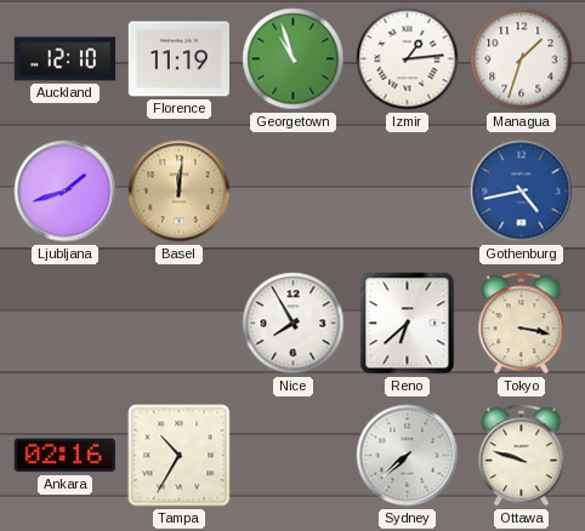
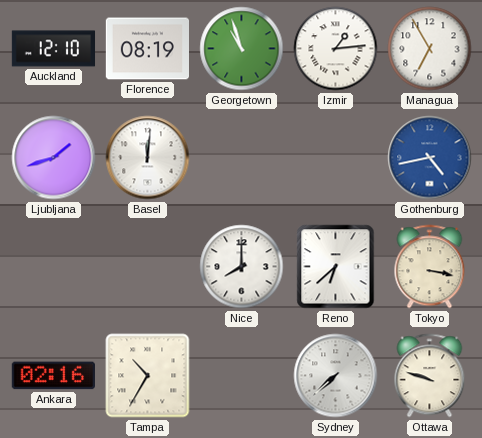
Florence: 11:19 -> 08:19 (147, 49)
Managua: 1:33 -> 6:55 (430, 49)
Basel dial: champagne -> white (148, 158)
Nice: 7:55 -> 8:00 (242, 267)
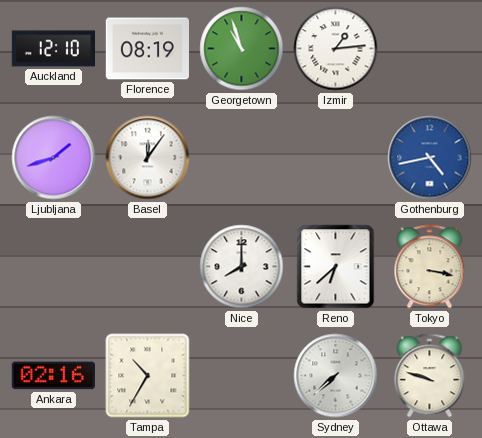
Managua: 6:55 -> none (430, 49)
Basel: 12:01 -> 12:06 (148, 158)
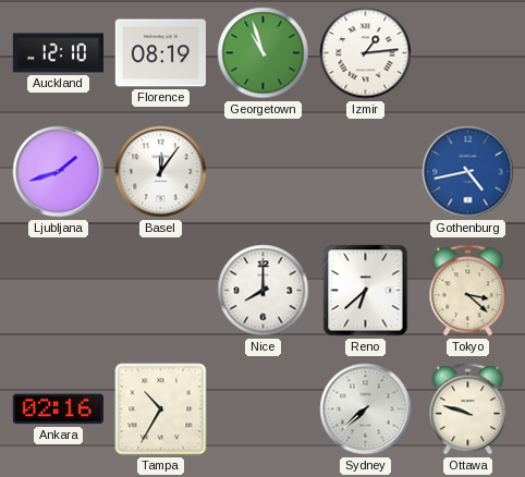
Tokyo: 3:17 -> 3:22 (468, 291)
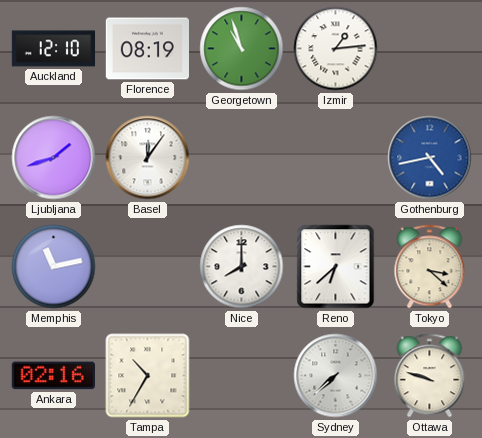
Memphis: none -> 11:13 (54, 267)
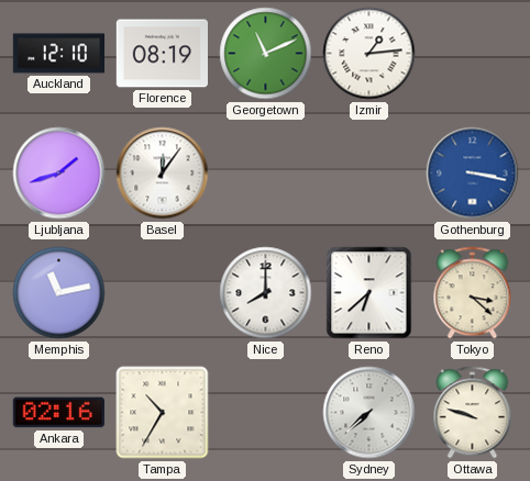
Georgetown: 10:57 -> 11:11 (266, 54)
Gothenburg: 4:43 -> 3:17 (473, 174)
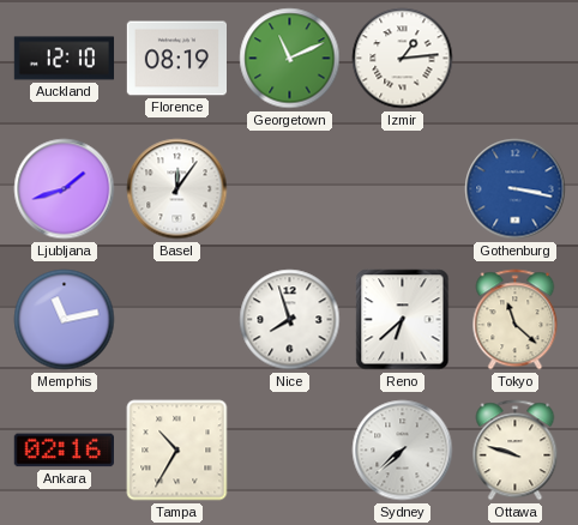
Nice: 8:00 -> 7:57 (290, 320)
Tokyo: 3:22 -> 11:22 (516, 320)
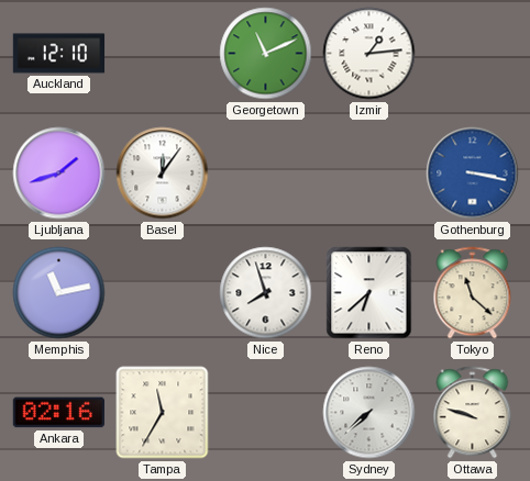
Florence: 08:19 -> none (176, 59)
Tampa: 10:35 -> 11:35 (163, 413)
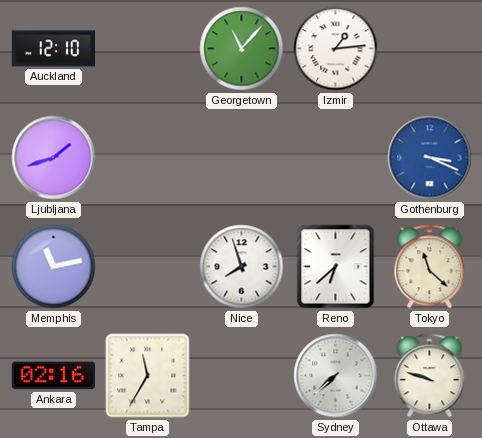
Georgetown: 11:11 -> 11:07 (242, 49)
Basel: 12:06 -> none (163, 174)
Gothenburg: 3:17 -> 3:19 (430, 158)
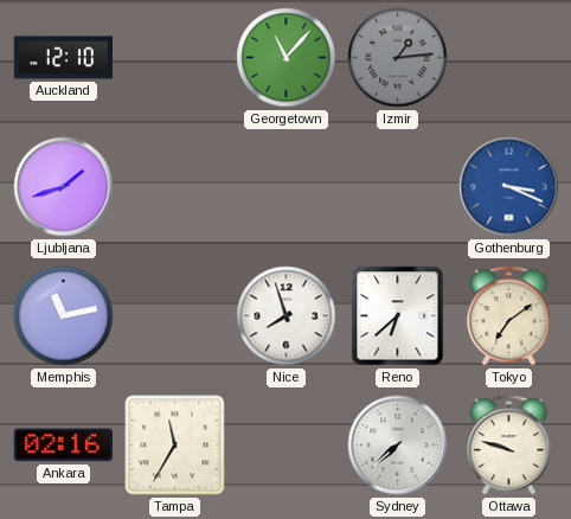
Izmir dial: white -> grey (398, 58)
Tokyo: 11:22 -> 7:09 (509, 316)
